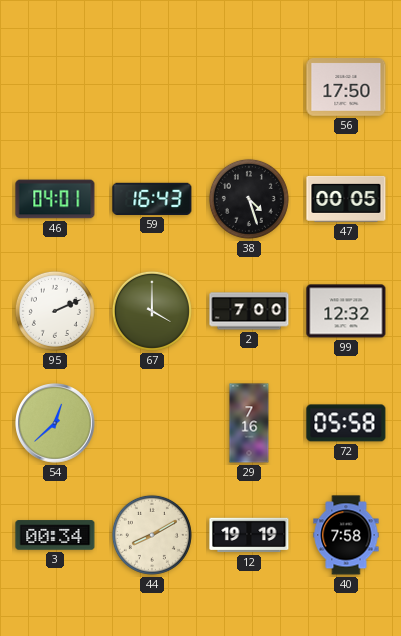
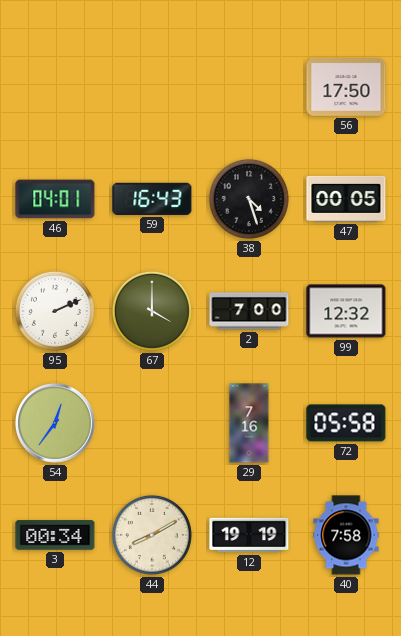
54: 12:38 -> 12:36 (55, 423)
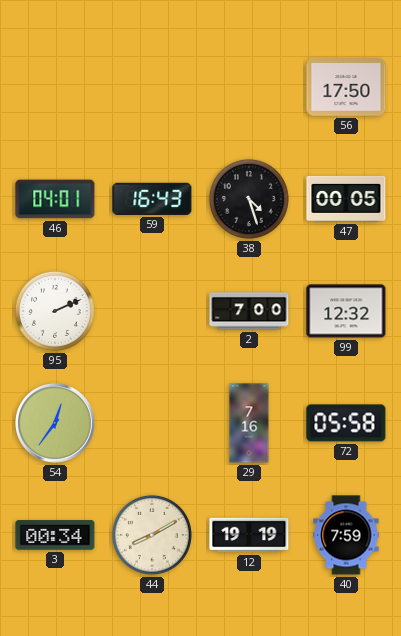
67: 4:00 -> none (152, 311)
40: 7:58 -> 7:59 (346, 535)
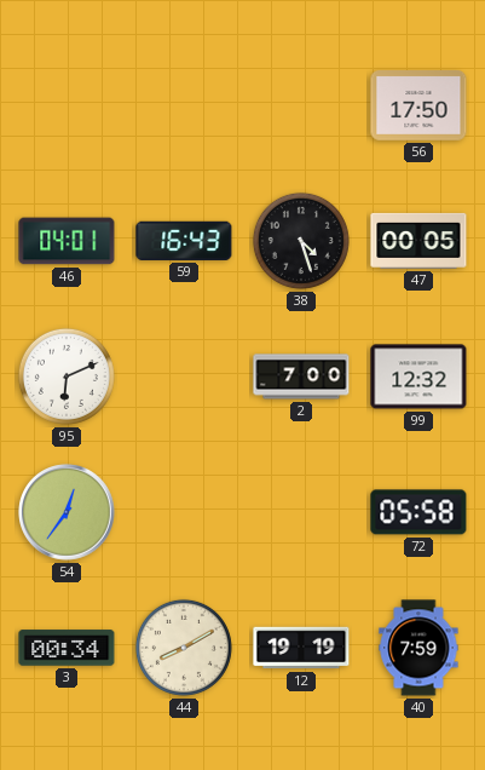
95: 2:11 -> 6:11 (67, 377)
29: 7:16 -> none (249, 423)
